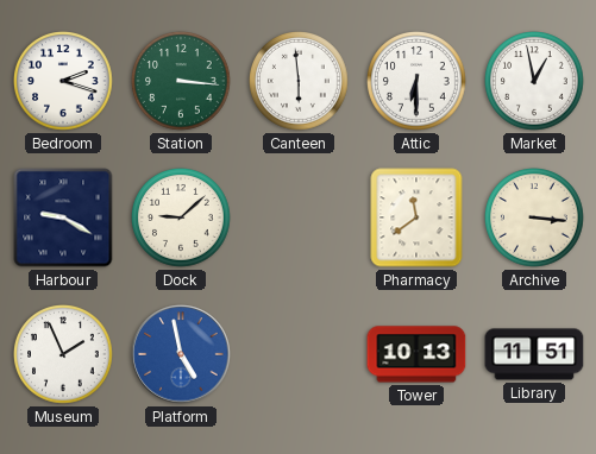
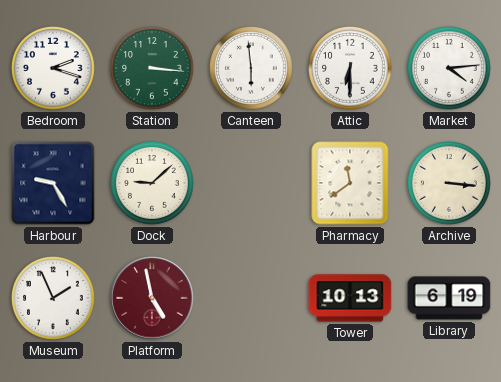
Market: 12:58 -> 4:14 (450, 69)
Harbour: 9:20 -> 9:25 (53, 183)
Platform dial: blue -> burgundy (152, 298)
Library: 11:51 -> 6:19 (449, 298)
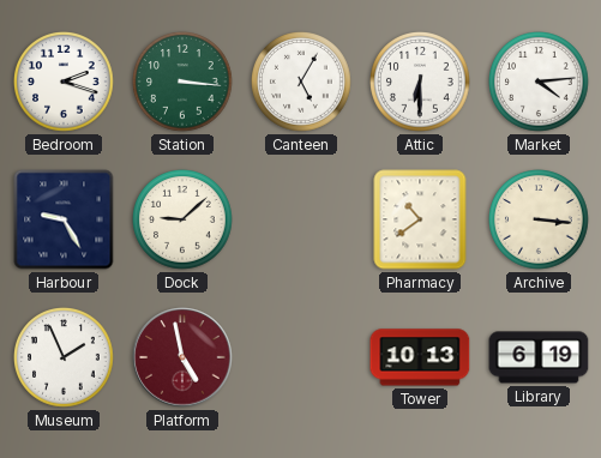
Canteen: 5:59 -> 5:05 (302, 83)
Pharmacy: 11:39 -> 10:39 (420, 219)
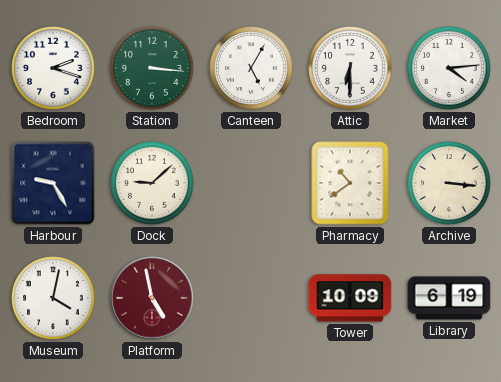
Museum: 1:56 -> 4:02 (54, 299)
Tower: 10:13 -> 10:09 (350, 298)
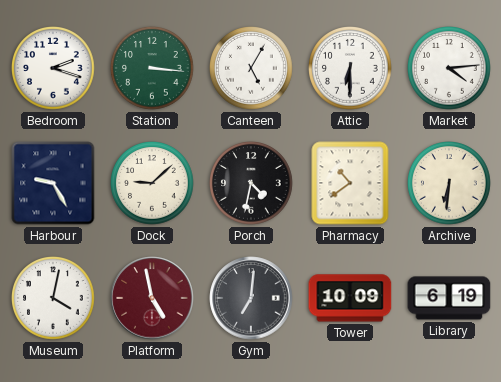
Porch: none -> 4:32 (252, 184)
Archive: 3:16 -> 6:31 (450, 184)
Gym: none -> 7:01 (251, 298)
